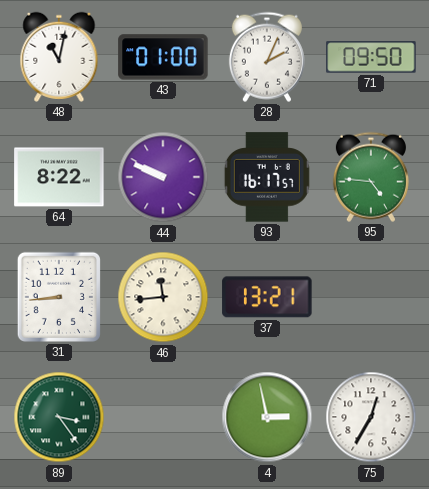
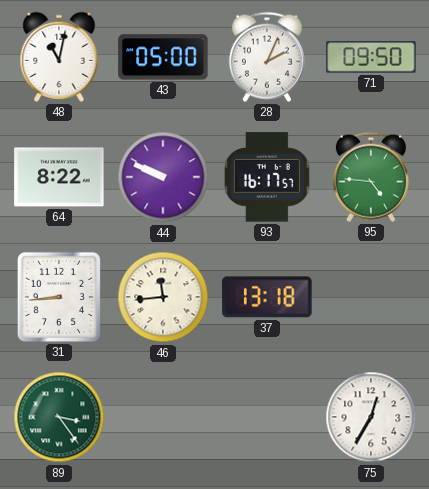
43: 01:00 -> 05:00 (163, 57)
37: 13:21 -> 13:18 (267, 297)
4: 2:58 -> none (267, 417)
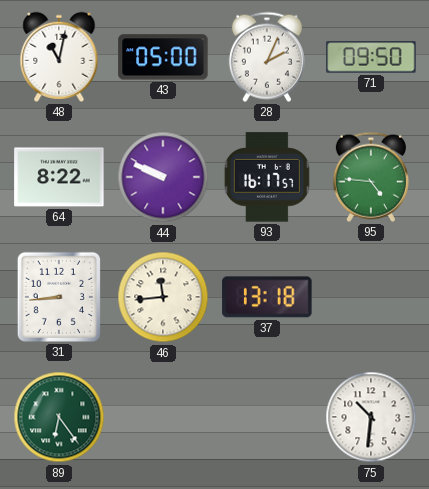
89: 3:24 -> 6:24 (59, 417)
75: 12:35 -> 10:31 (371, 417)
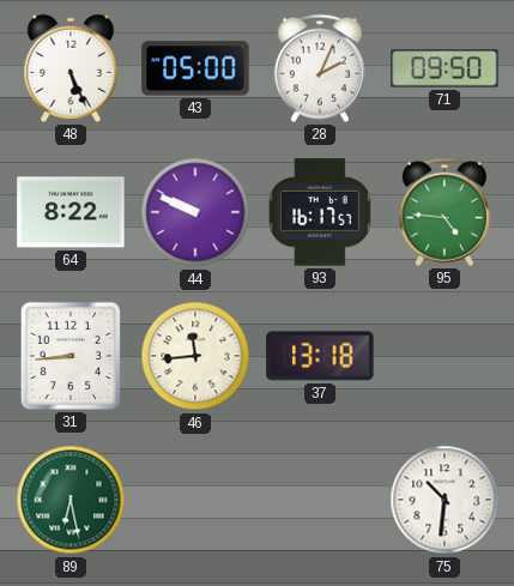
48: 11:02 -> 5:26 (71, 68)
89: 6:24 -> 6:28 (71, 500)
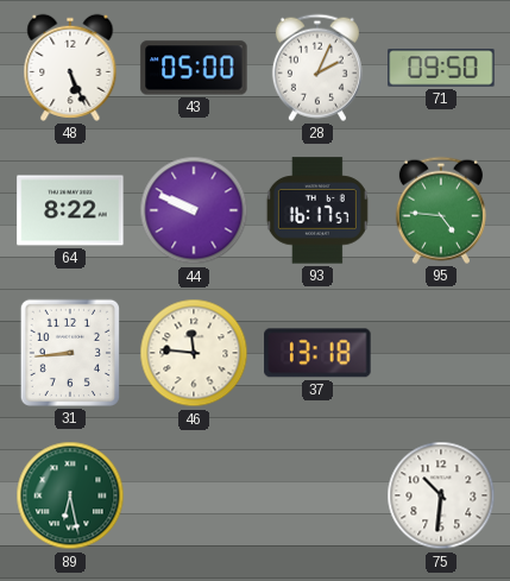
46: 11:44 -> 11:46 (194, 353)
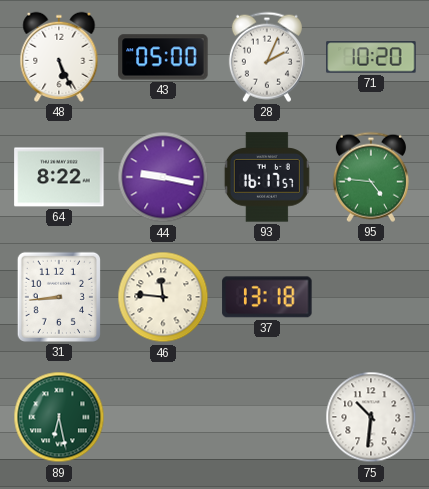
71: 09:50 -> 10:20 (371, 57)
44: 9:49 -> 9:17 (163, 177)
